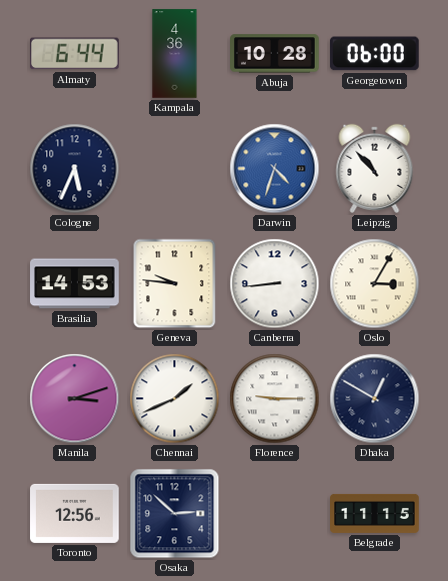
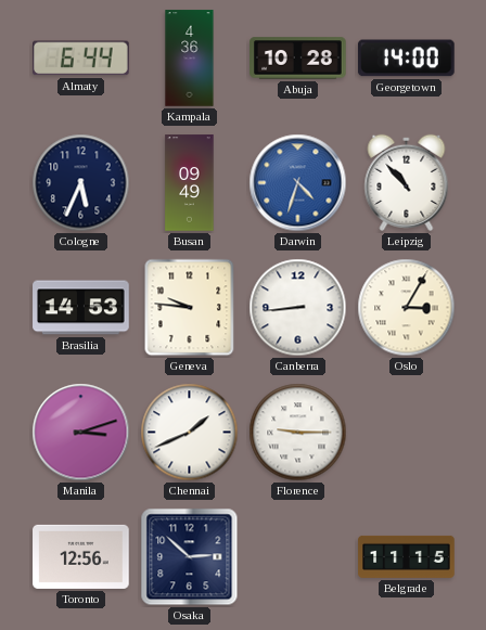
Georgetown: 06:00 -> 14:00 (407, 59)
Busan: none -> 09:49 (190, 183)
Dhaka: 12:50 -> none (375, 399)
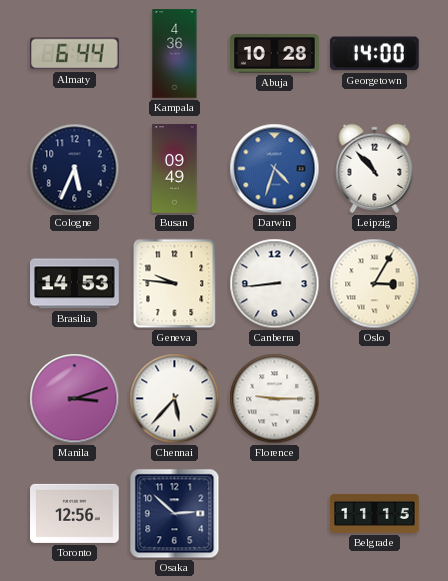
Chennai: 1:41 -> 5:37 (175, 399)
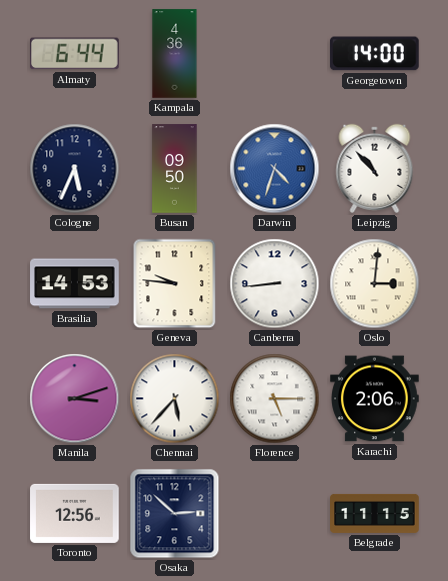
Abuja: 10:28 -> none (275, 54)
Busan: 09:49 -> 09:50 (175, 169)
Oslo: 3:05 -> 3:01 (375, 284)
Florence: 9:15 -> 5:15 (275, 399)
Karachi: none -> 2:06 (375, 399)
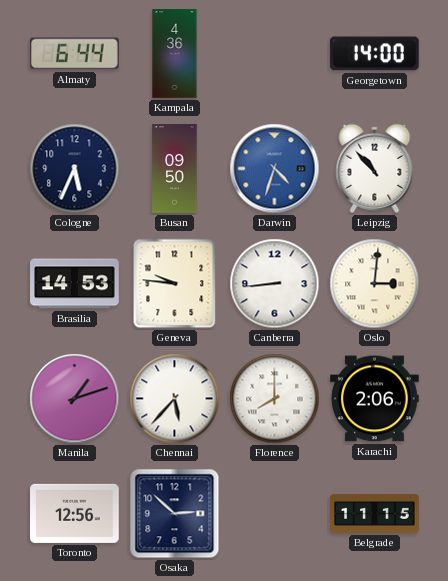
Manila: 3:12 -> 1:12 (75, 399)
Florence: 5:15 -> 8:00 (275, 399)
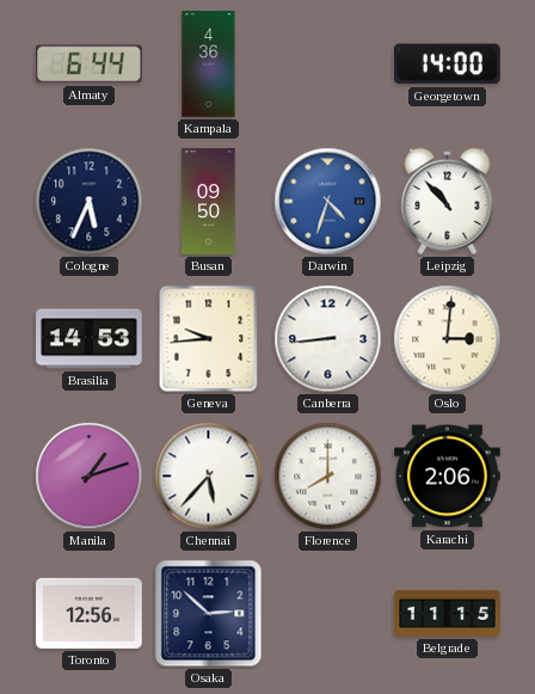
Geneva: 9:46 -> 9:44 (209, 339)
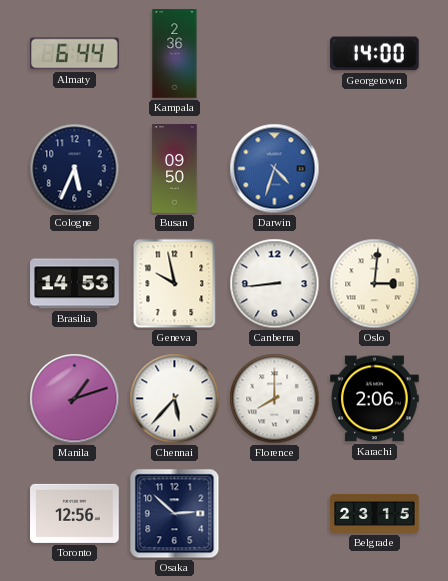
Kampala: 4:36 -> 2:36 (175, 54)
Leipzig: 10:53 -> none (448, 201)
Geneva: 9:44 -> 9:58 (175, 284)
Belgrade: 11:15 -> 23:15 (375, 513)
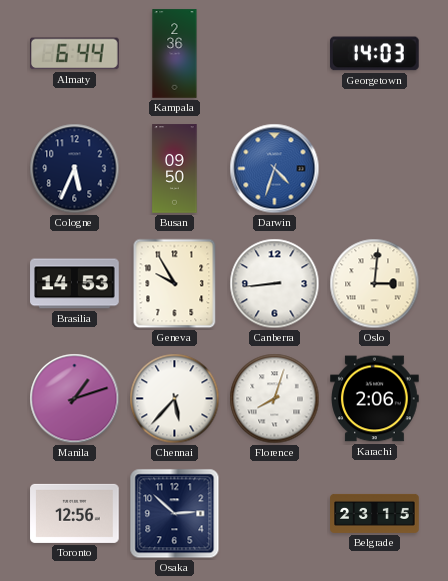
Georgetown: 14:00 -> 14:03 (375, 54)
Geneva: 9:58 -> 9:55 (175, 284)
Florence: 8:00 -> 8:03 (275, 399)
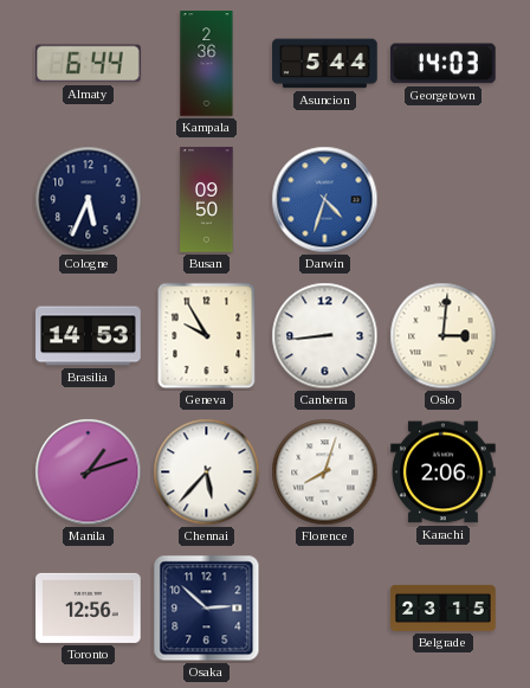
Asuncion: none -> 5:44 (325, 64)
